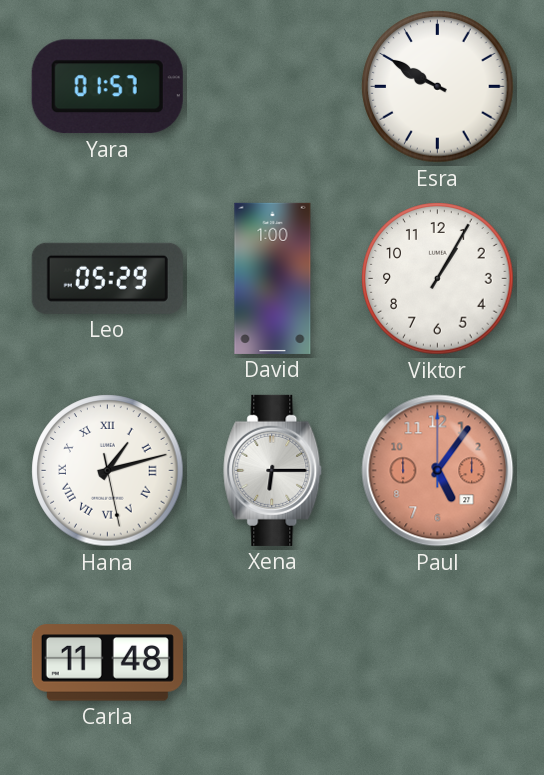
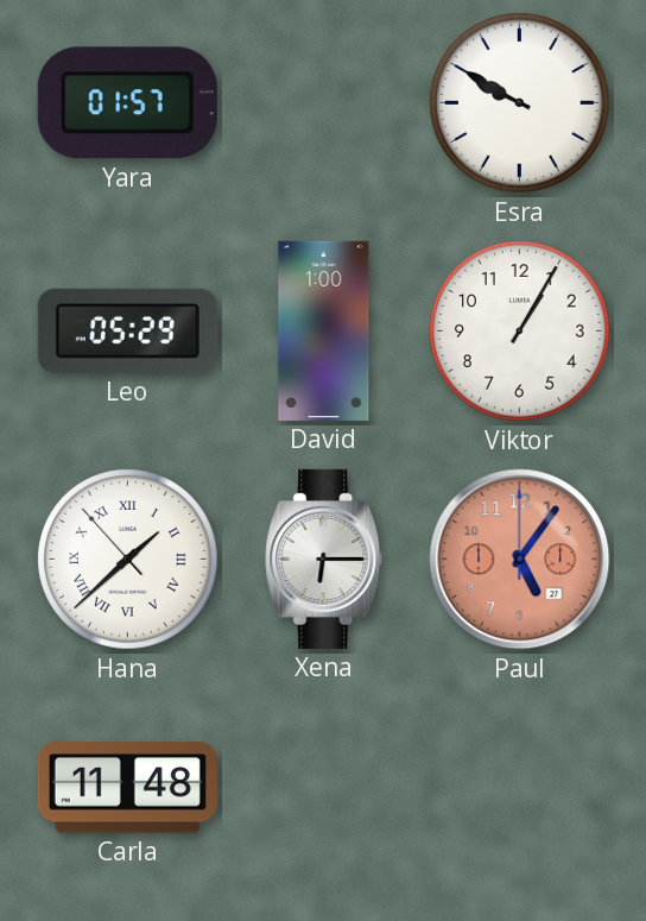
Hana: 1:12 -> 1:37 (128, 560)
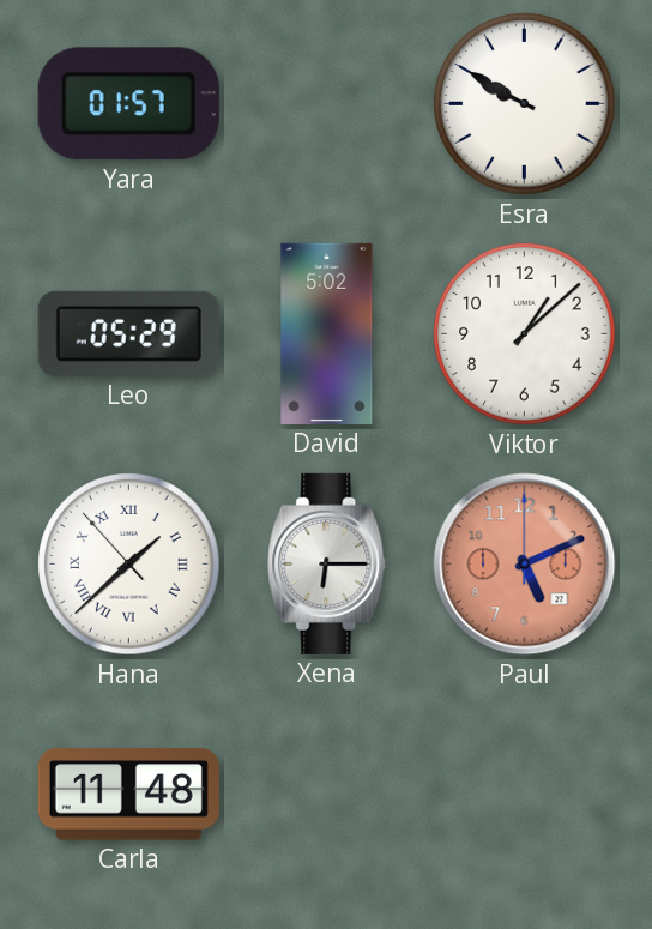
David: 1:00 -> 5:02 (327, 333)
Viktor: 1:05 -> 1:08 (525, 334)
Paul: 5:06 -> 5:11 (525, 565)
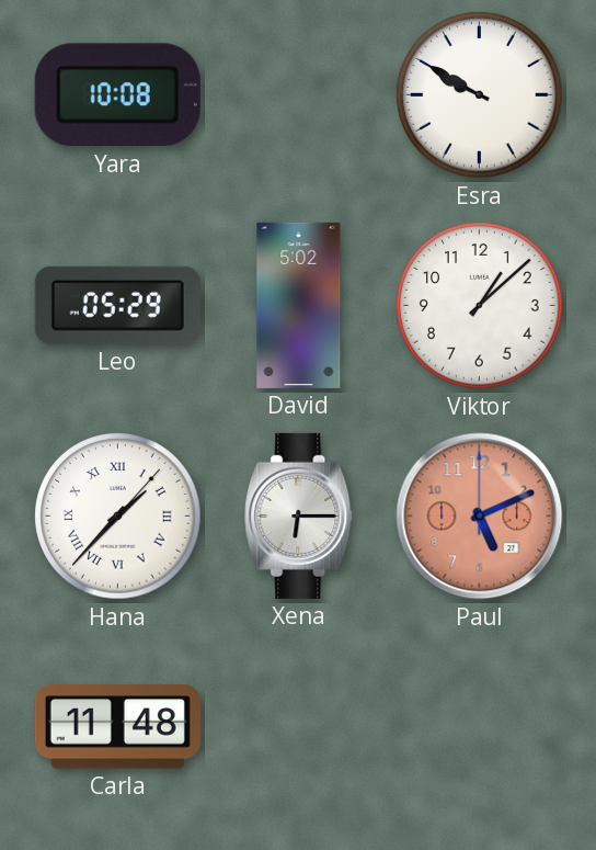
Yara: 01:57 -> 10:08 (117, 95)
Hana: 1:37:53 -> 1:37:07 (118, 517)
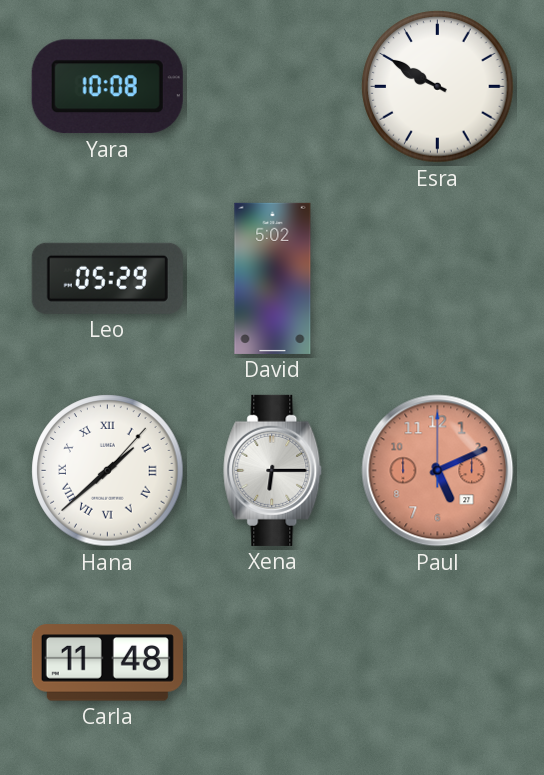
Viktor: 1:08 -> none (480, 306)
Hana: 1:37 -> 1:38 (108, 471)
